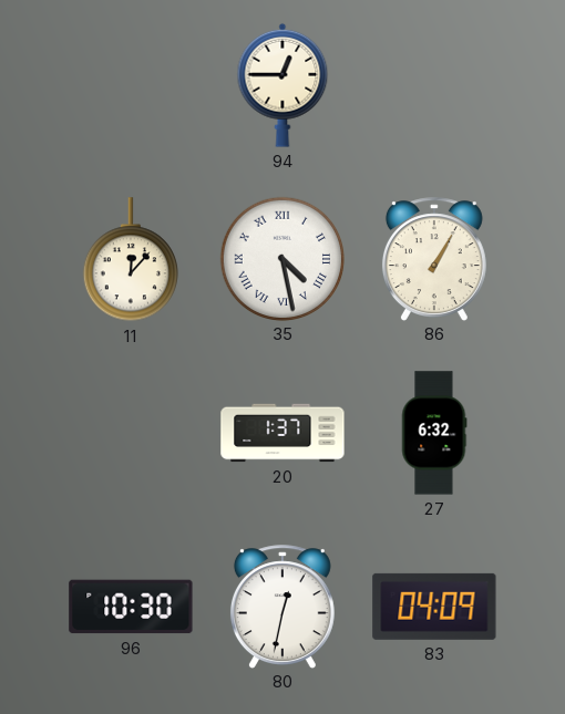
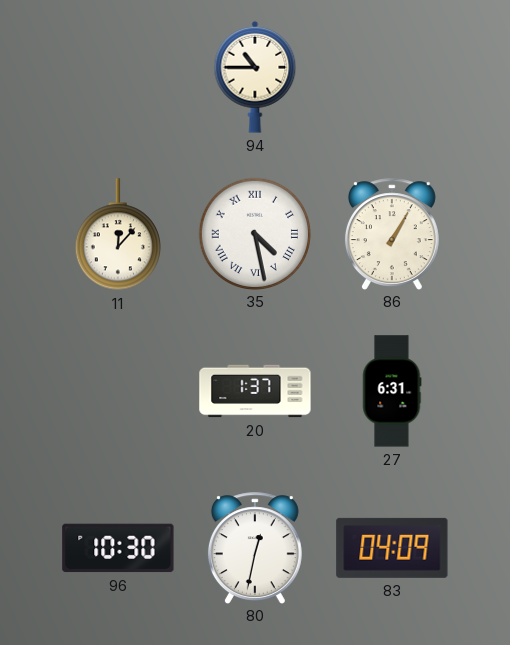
94: 12:45 -> 10:45 (255, 77)
27: 6:32 -> 6:31 (392, 391)
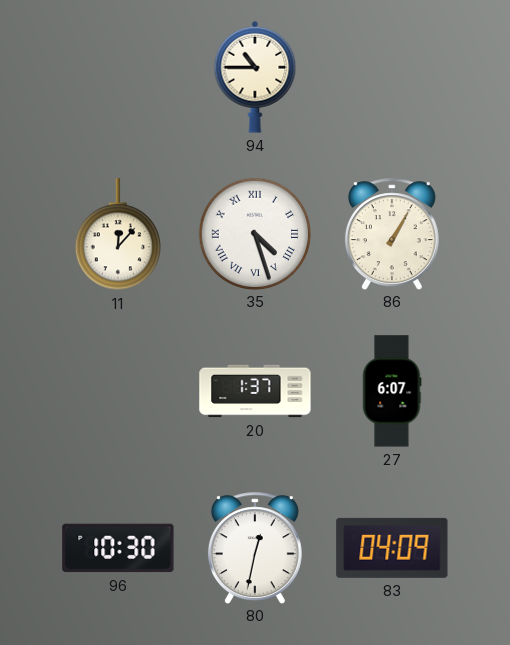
35: 4:28 -> 4:27 (254, 233)
27: 6:31 -> 6:07 (392, 391)
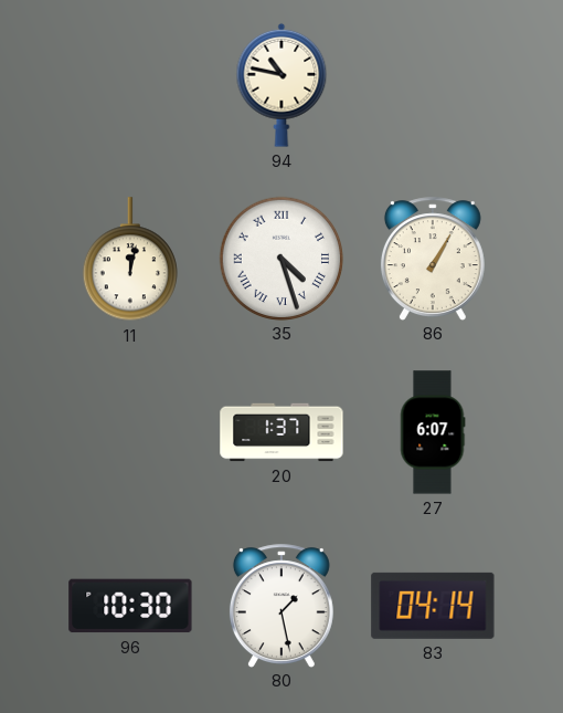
94: 10:45 -> 10:47 (281, 85)
11: 12:07 -> 12:02 (130, 260)
80: 12:32 -> 1:28 (281, 606)
83: 04:09 -> 04:14 (433, 606)
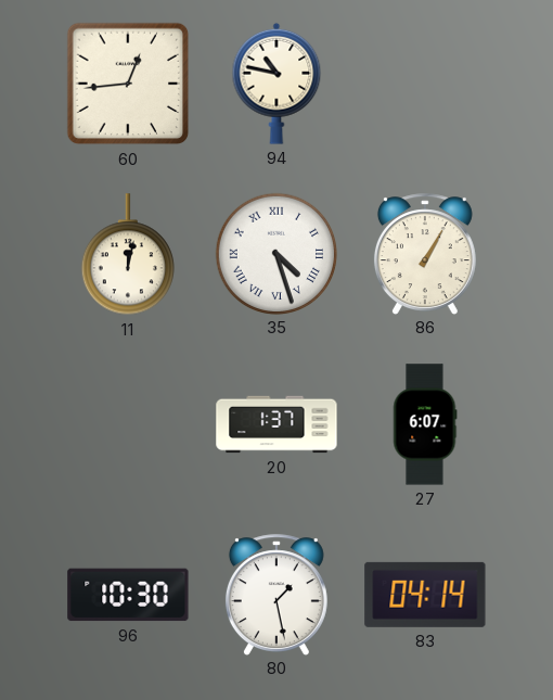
60: none -> 12:44 (128, 84)
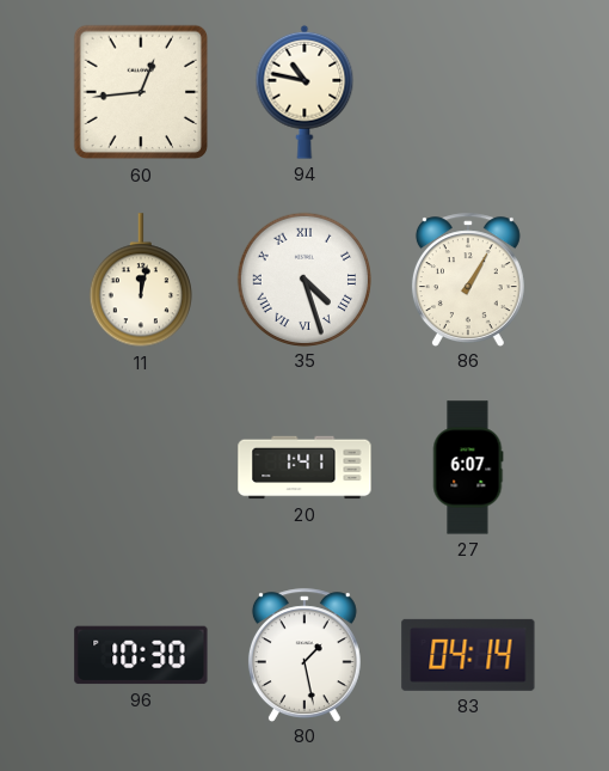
20: 1:37 -> 1:41 (304, 467)
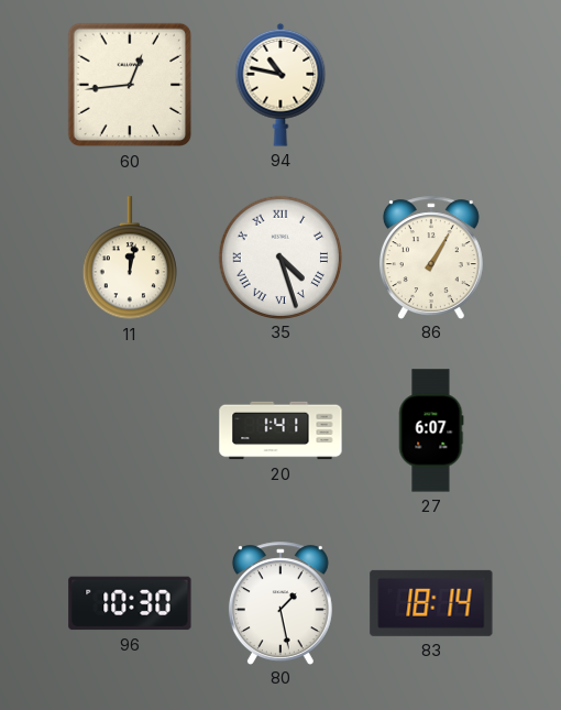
83: 04:14 -> 18:14 (431, 603)
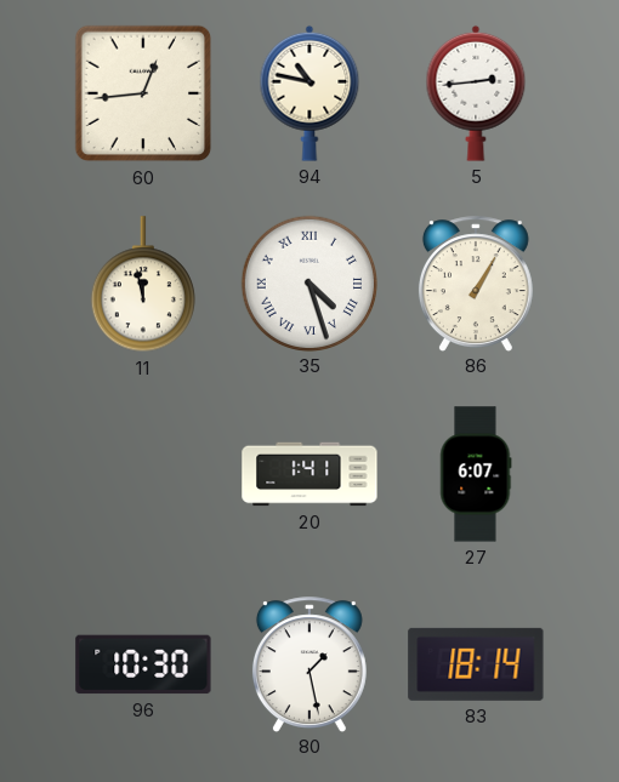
5: none -> 2:44 (476, 93)
11: 12:02 -> 11:58 (143, 285)
